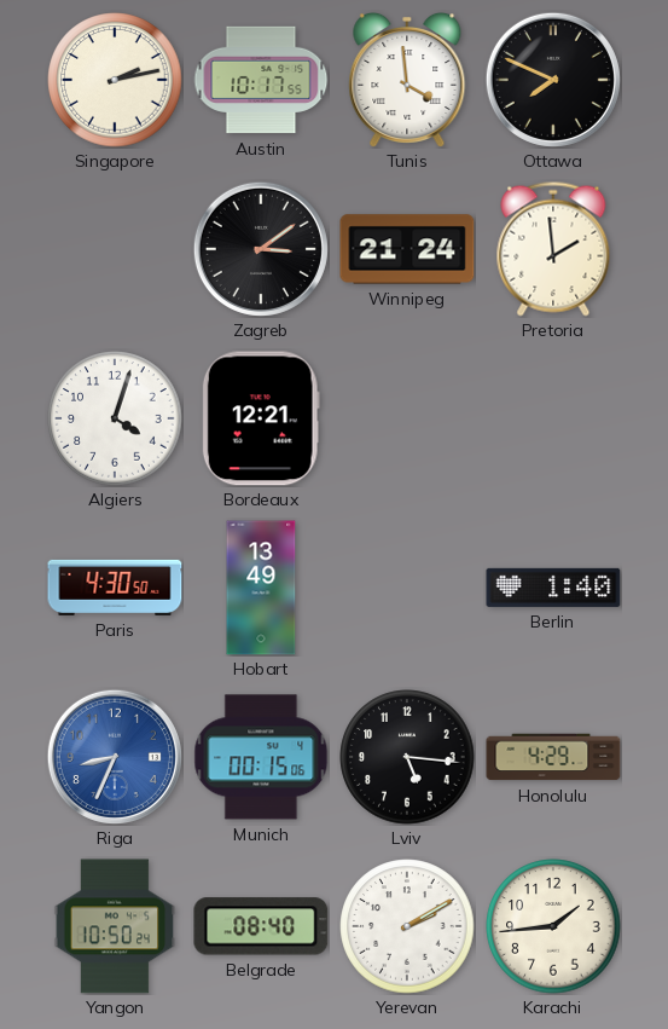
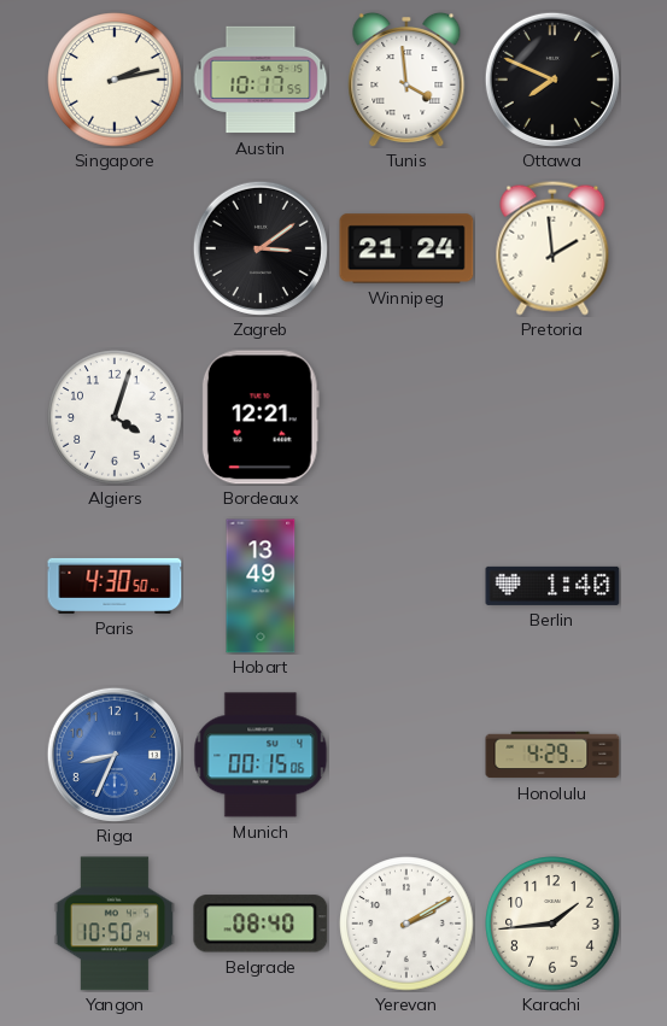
Lviv: 5:16 -> none (407, 757)
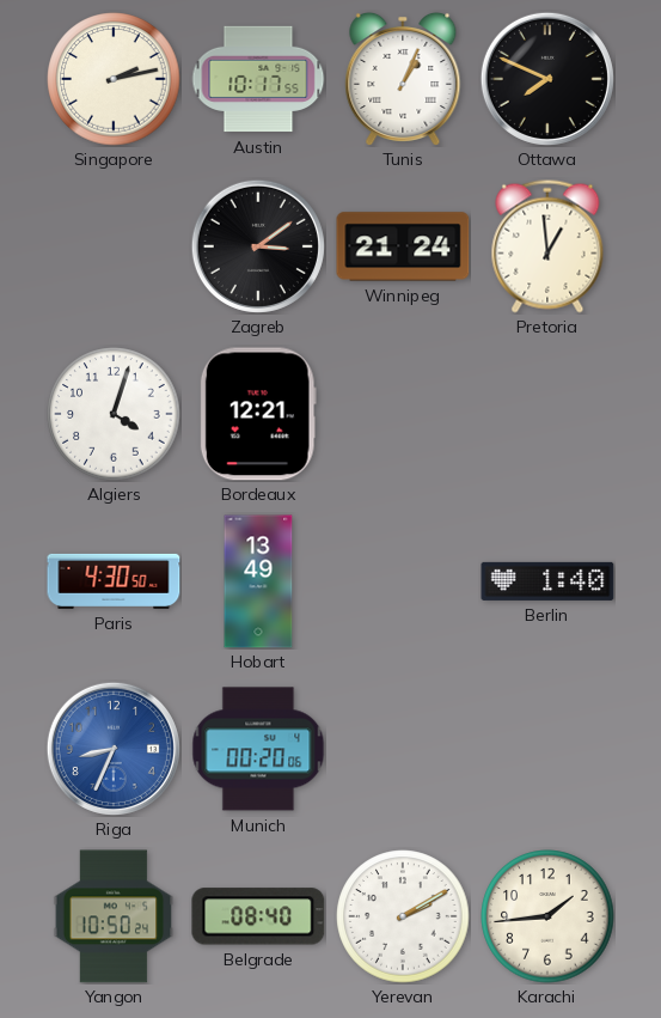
Tunis: 3:59 -> 1:04 (403, 79)
Pretoria: 1:59 -> 12:59 (547, 246)
Munich: 00:15 -> 00:20 (258, 749)
Honolulu: 4:29 -> none (552, 755)
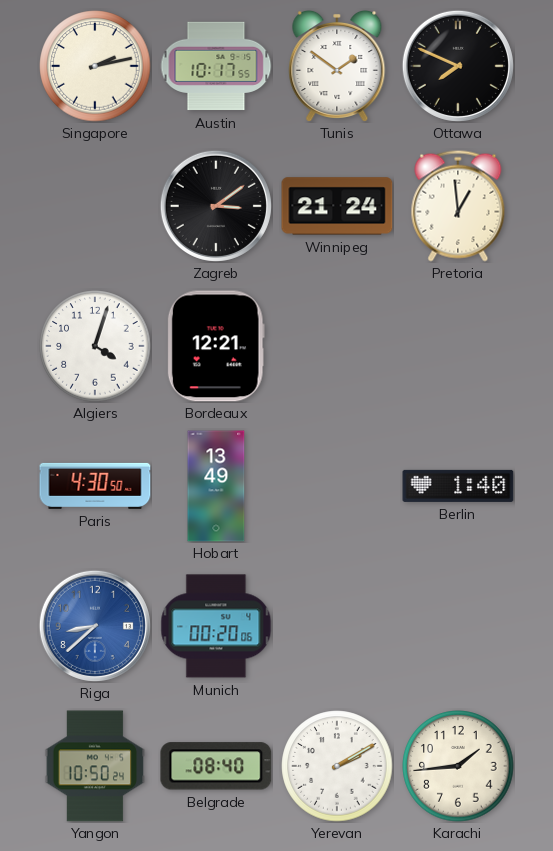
Tunis: 1:04 -> 1:51 (337, 66)
Riga: 8:34 -> 8:38 (95, 626)
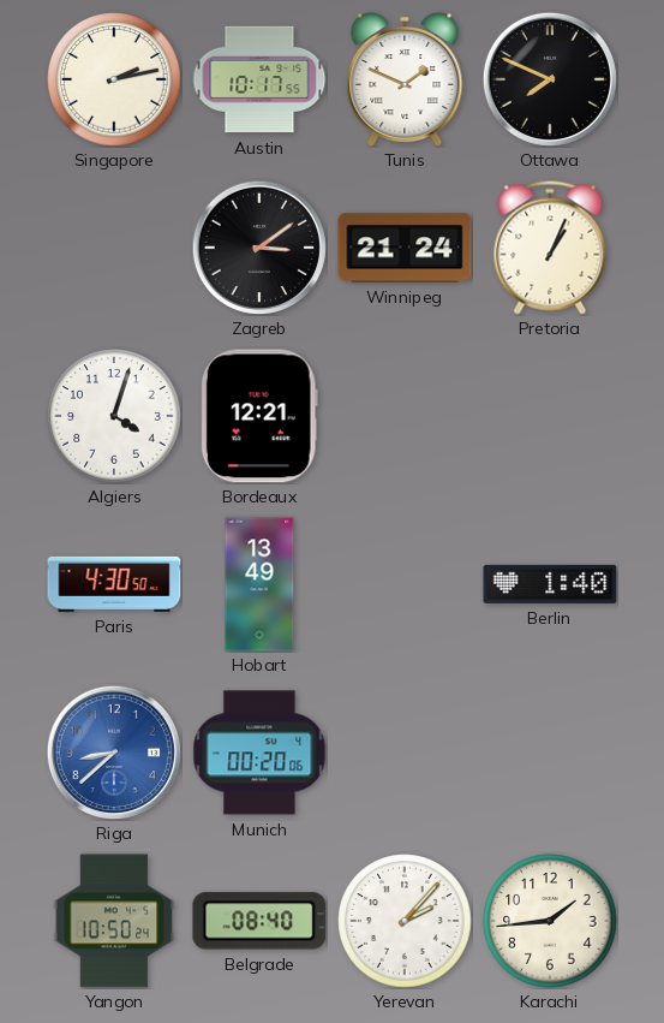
Tunis: 1:51 -> 1:49 (405, 79)
Pretoria: 12:59 -> 1:04 (550, 248)
Yerevan: 2:10 -> 2:07 (405, 921)
